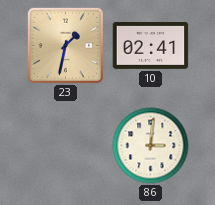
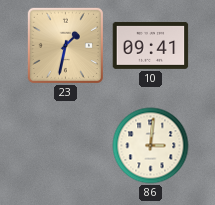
10: 02:41 -> 09:41 (151, 45)
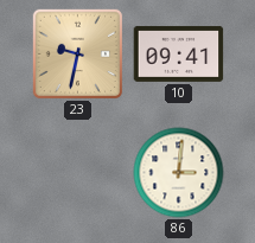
23: 1:32 -> 9:32 (77, 53)
